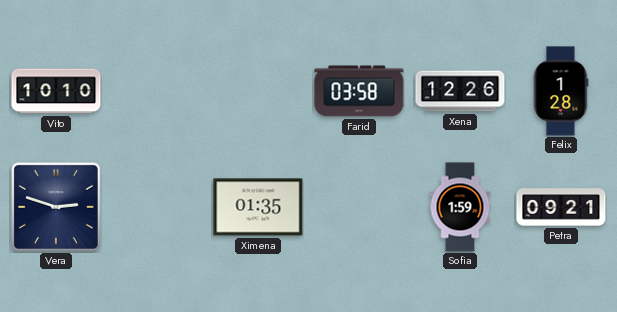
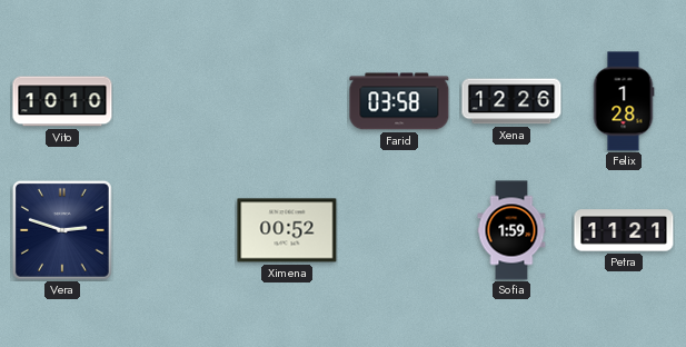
Ximena: 01:35 -> 00:52 (287, 230)
Petra: 09:21 -> 11:21 (624, 230)
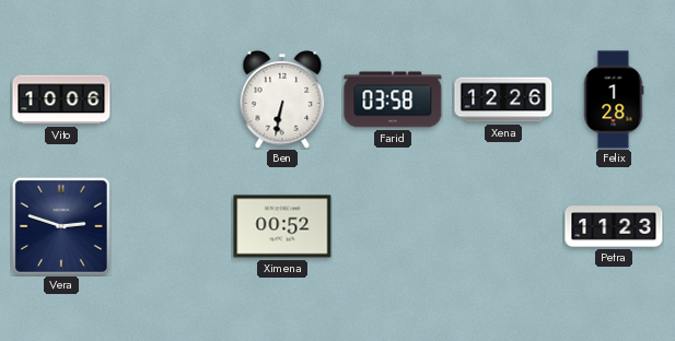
Vito: 10:10 -> 10:06 (61, 99)
Ben: none -> 6:32 (282, 99)
Sofia: 1:59 -> none (511, 230)
Petra: 11:21 -> 11:23 (614, 226)
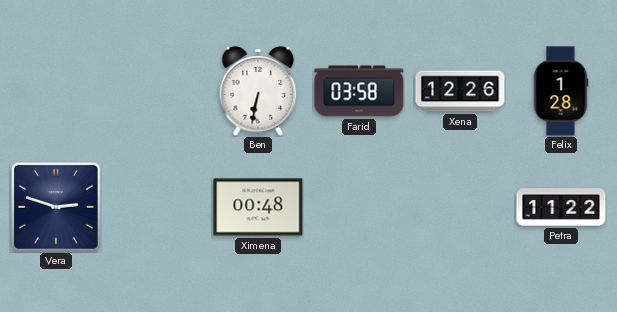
Vito: 10:06 -> none (61, 99)
Ximena: 00:52 -> 00:48 (258, 207)
Petra: 11:23 -> 11:22 (561, 207)
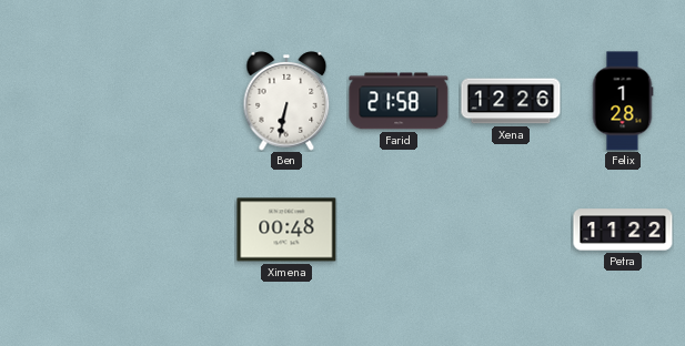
Farid: 03:58 -> 21:58 (399, 101)
Vera: 2:48 -> none (56, 207)
